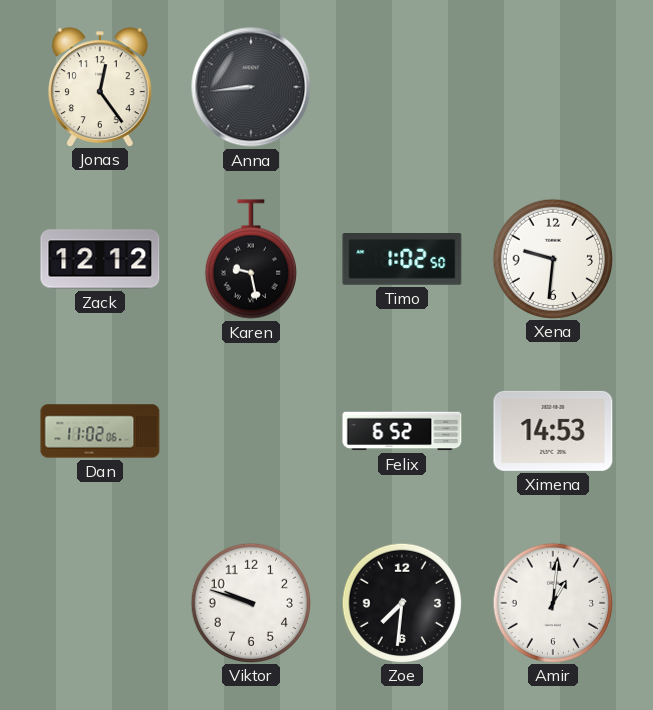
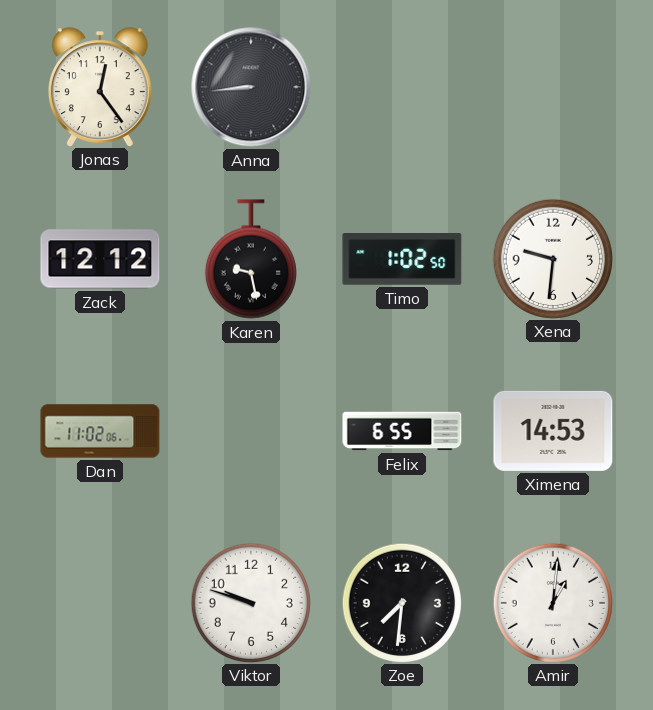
Felix: 6:52 -> 6:55 (402, 431)
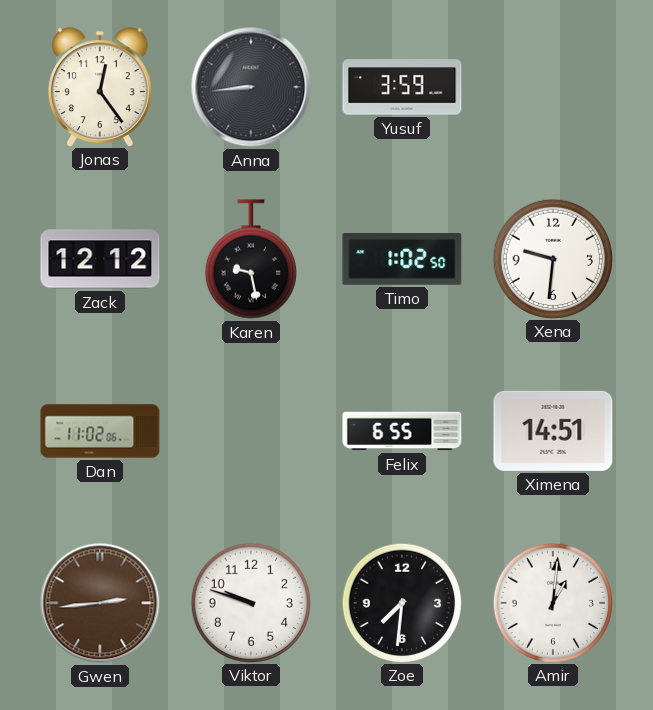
Yusuf: none -> 3:59 (402, 87)
Ximena: 14:53 -> 14:51 (553, 431)
Gwen: none -> 2:44 (100, 603)
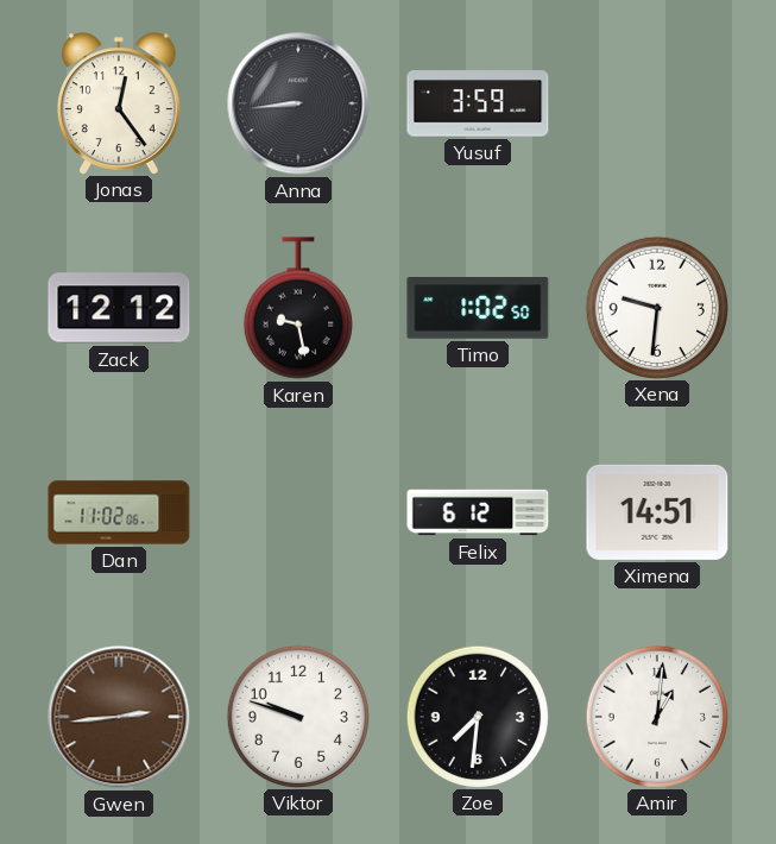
Felix: 6:55 -> 6:12 (478, 512)
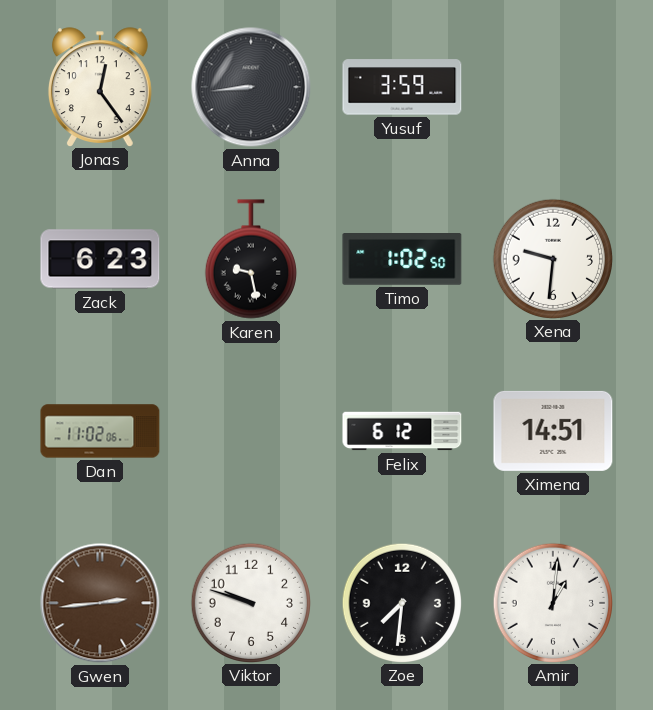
Zack: 12:12 -> 6:23 (100, 259)
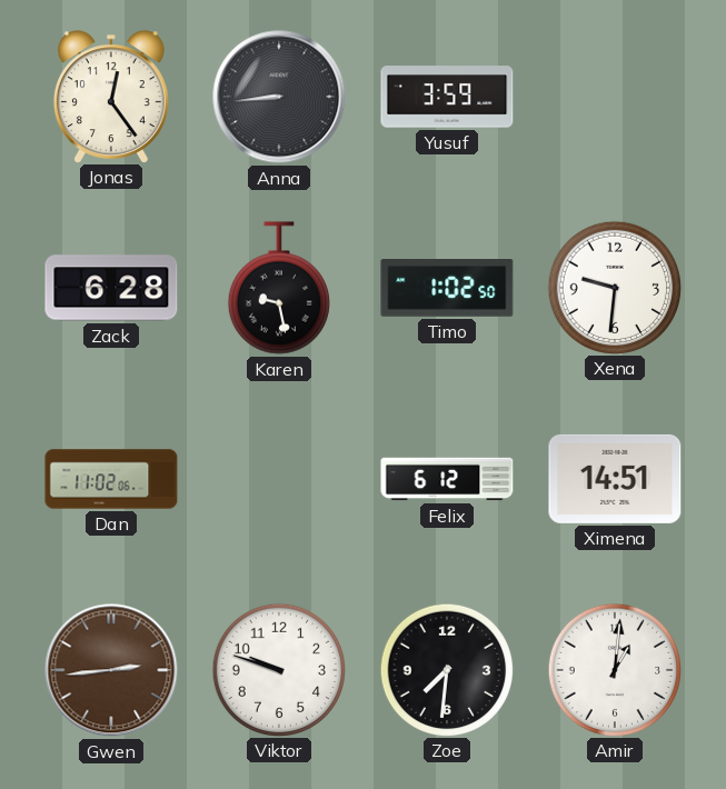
Zack: 6:23 -> 6:28 (111, 288)
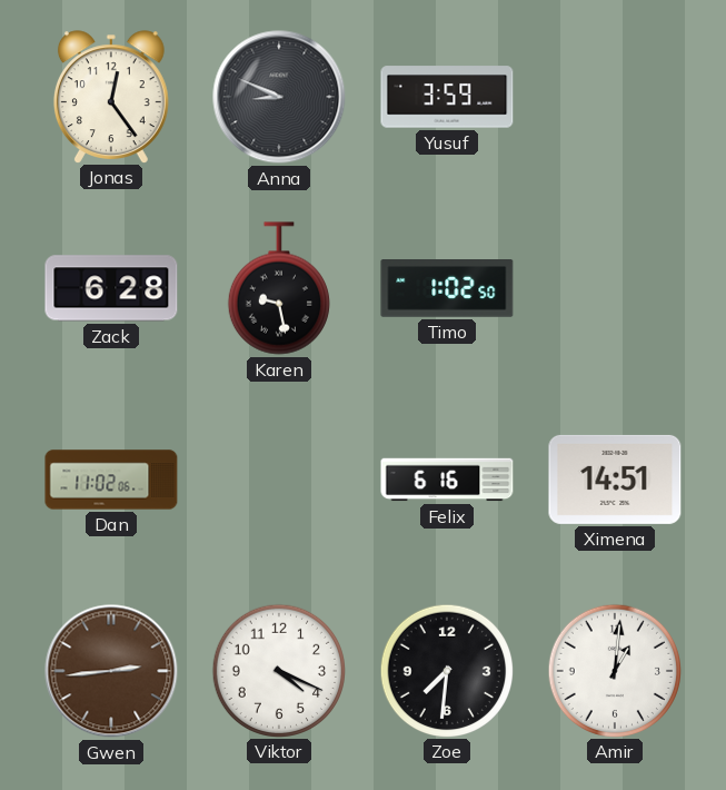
Anna: 8:44 -> 8:49 (279, 97)
Xena: 9:31 -> none (614, 287)
Felix: 6:12 -> 6:16 (447, 480)
Viktor: 9:48 -> 4:19 (278, 670)
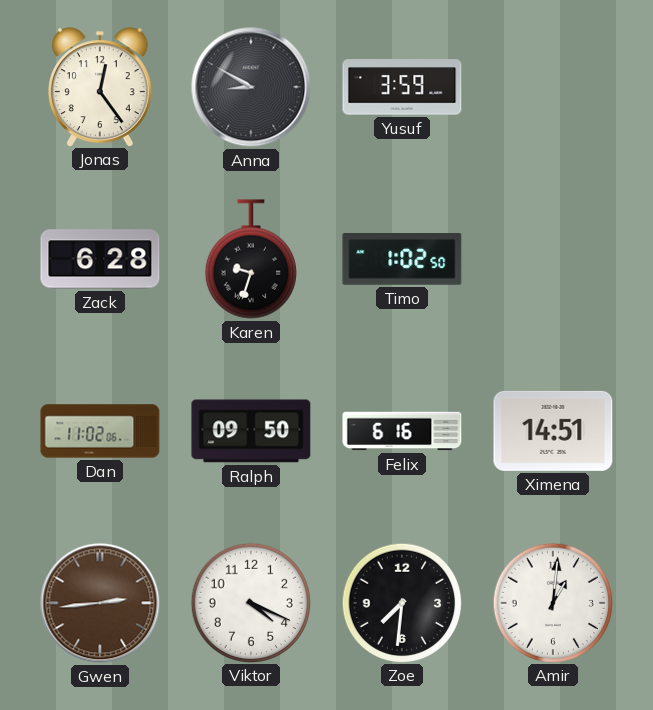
Anna: 8:49 -> 8:50 (251, 87)
Karen: 9:28 -> 9:33 (251, 259)
Ralph: none -> 09:50 (251, 431)
